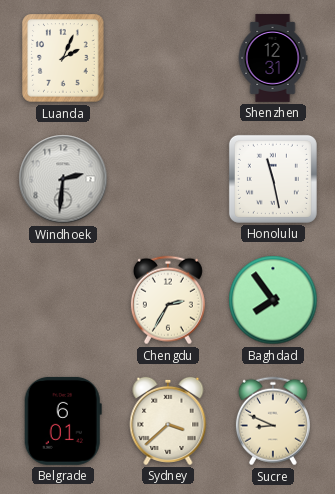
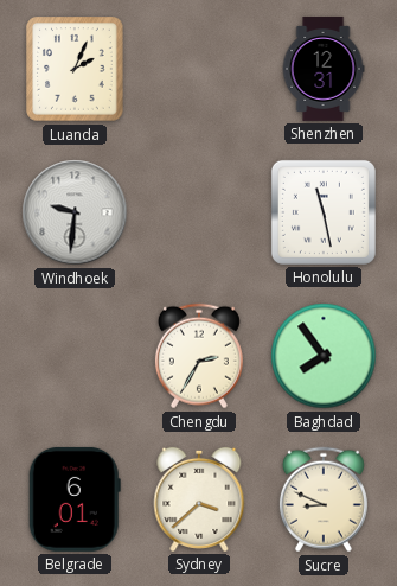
Windhoek: 2:31 -> 9:31 (75, 212)
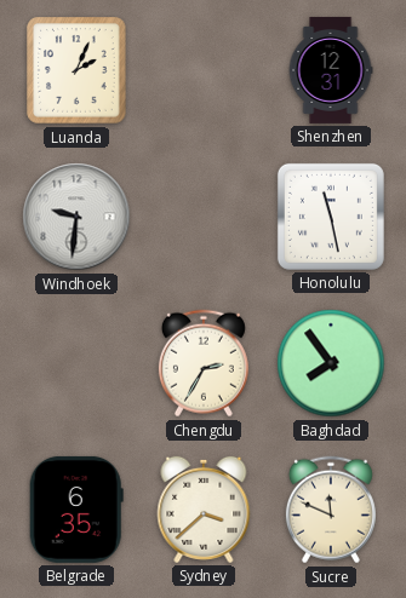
Belgrade: 6:01 -> 6:35 (76, 510)
Sucre: 8:49 -> 11:49 (331, 510)
